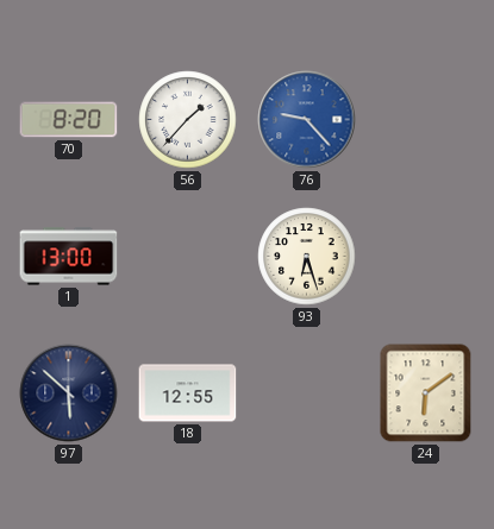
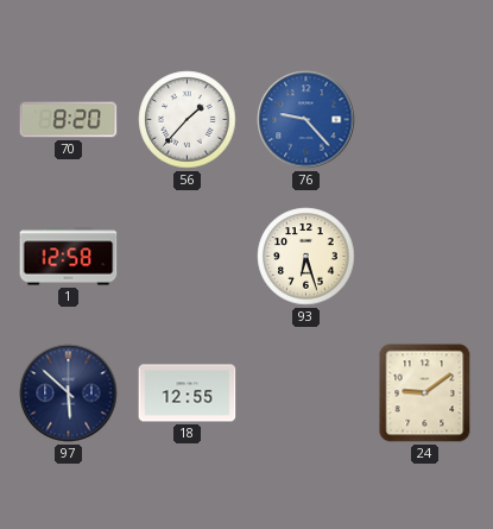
1: 13:00 -> 12:58 (69, 257)
24: 6:09 -> 9:09 (425, 393)
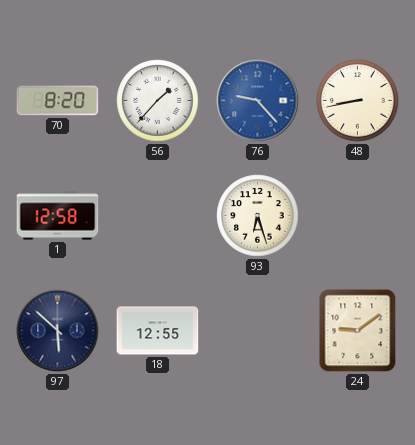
48: none -> 8:43 (358, 101)
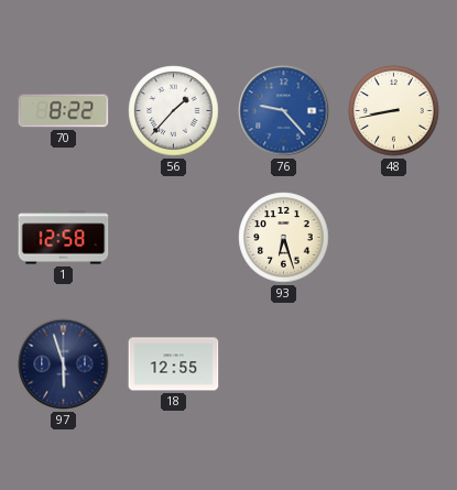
70: 8:20 -> 8:22 (64, 111)
97: 5:52 -> 5:57 (64, 364)
24: 9:09 -> none (358, 331)
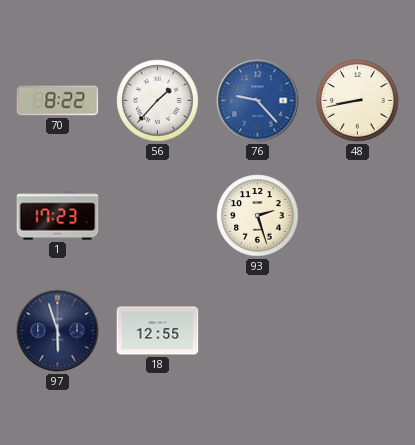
1: 12:58 -> 17:23 (58, 216)
93: 6:27 -> 2:27 (258, 216)
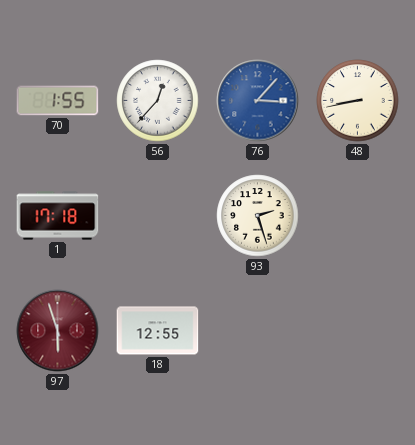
70: 8:22 -> 1:55 (58, 101)
56: 1:37 -> 12:37 (158, 101)
76: 9:23 -> 3:07 (258, 101)
1: 17:23 -> 17:18 (58, 216)
97 dial: navy -> burgundy (58, 331)
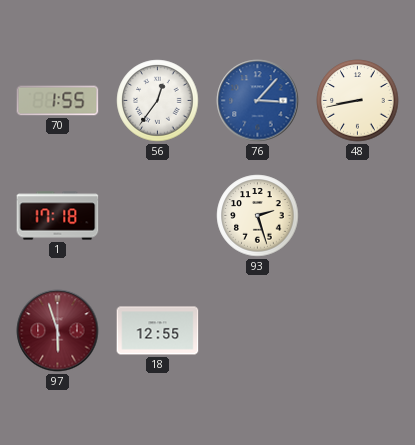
56: 12:37 -> 12:36 (158, 101)
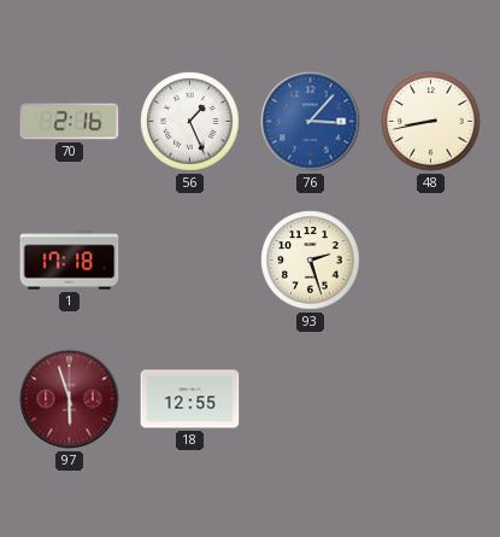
70: 1:55 -> 2:16 (70, 122)
56: 12:36 -> 1:26 (190, 122)
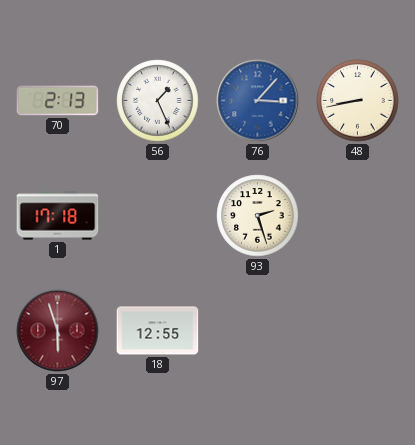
70: 2:16 -> 2:13 (58, 101)
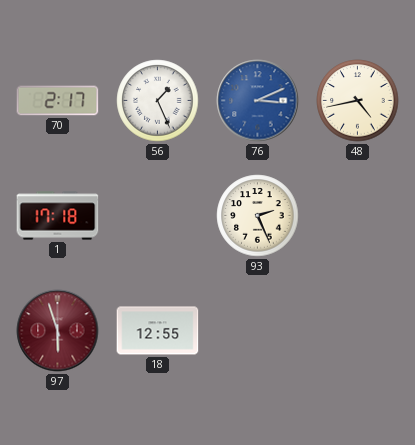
70: 2:13 -> 2:17 (58, 101)
76: 3:07 -> 3:11 (258, 101)
48: 8:43 -> 4:43 (358, 101)
93: 2:27 -> 2:26 (258, 216)
